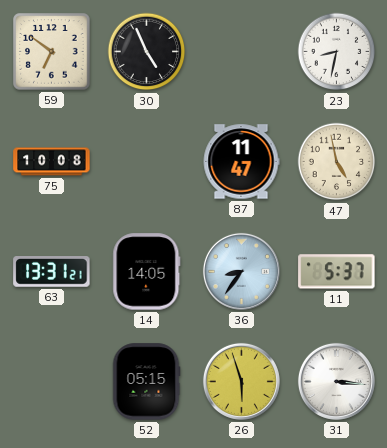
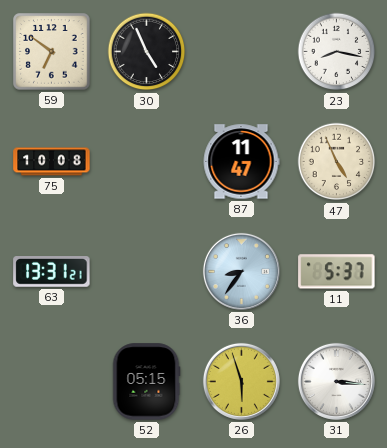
23: 8:32 -> 8:17 (337, 52)
47: 4:58 -> 4:56 (337, 162)
14: 14:05 -> none (147, 272)
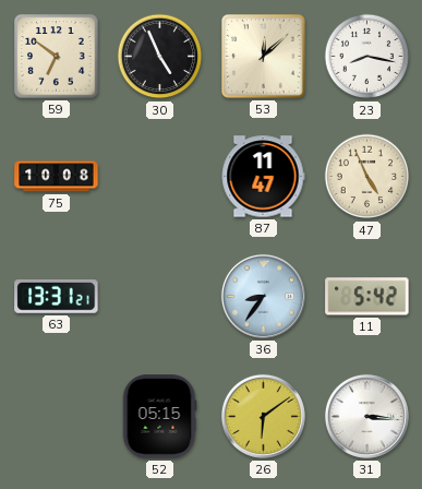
53: none -> 12:08 (264, 57)
11: 5:37 -> 5:42 (367, 297)
26: 5:57 -> 6:09 (263, 416)
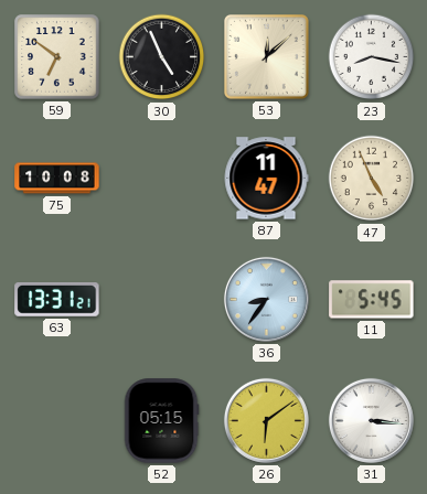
11: 5:42 -> 5:45 (372, 300)
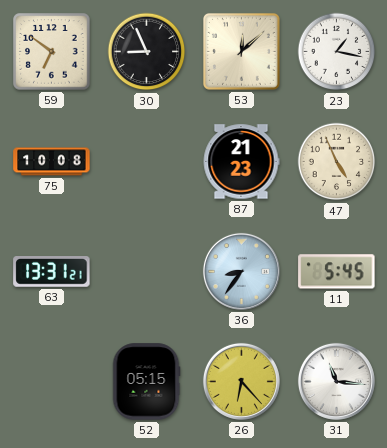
30: 4:56 -> 8:56 (147, 52)
23: 8:17 -> 1:17 (337, 52)
87: 11:47 -> 21:23 (241, 162)
26: 6:09 -> 6:23 (241, 381)
31: 3:16 -> 11:16 (336, 381)
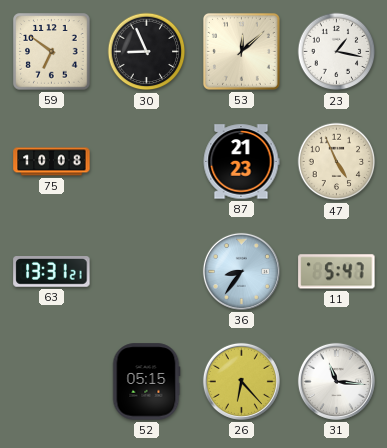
11: 5:45 -> 5:47 (337, 272)
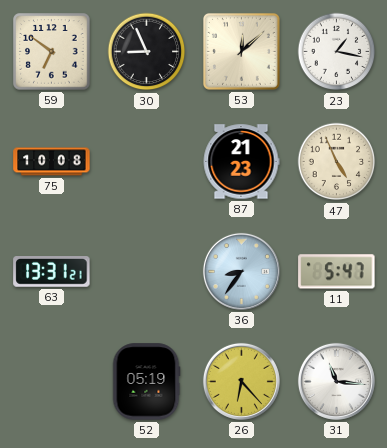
52: 05:15 -> 05:19 (146, 382)
